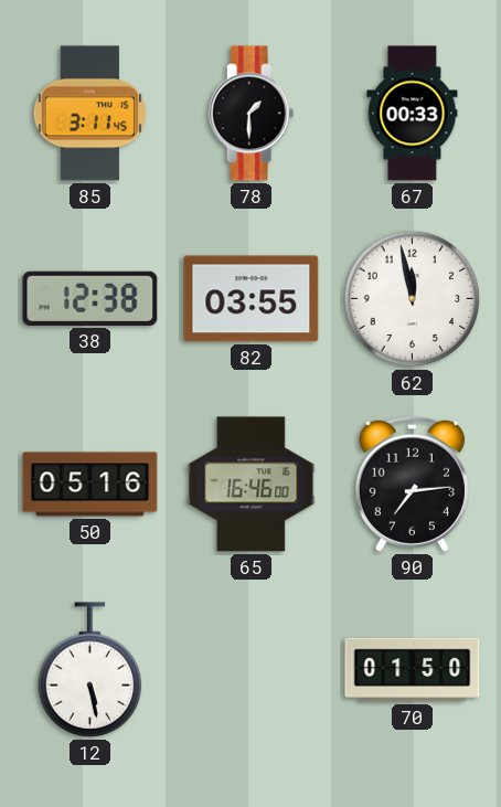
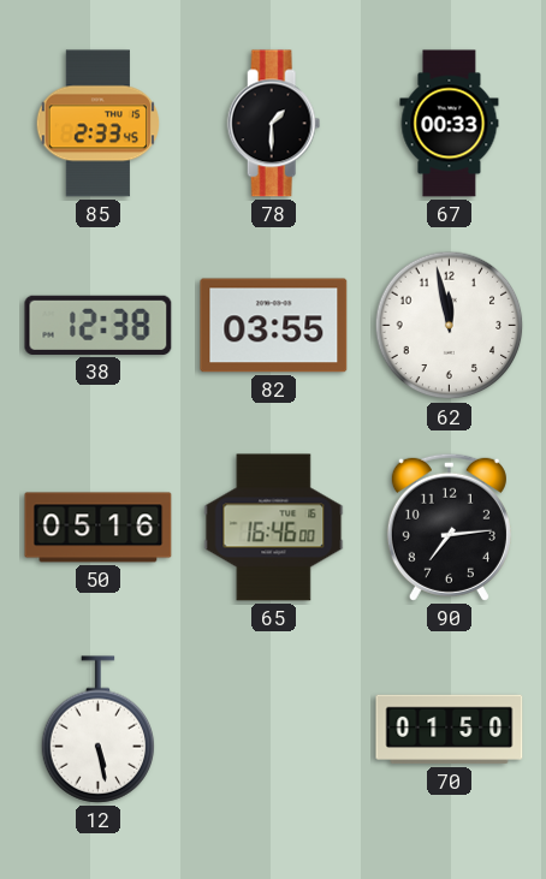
85: 3:11 -> 2:33 (97, 124)
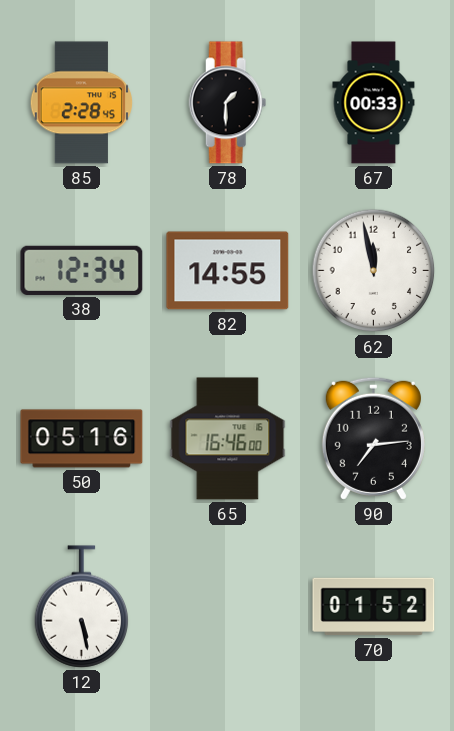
85: 2:33 -> 2:28 (81, 103)
38: 12:38 -> 12:34 (82, 270)
82: 03:55 -> 14:55 (228, 271)
70: 01:50 -> 01:52 (374, 607)
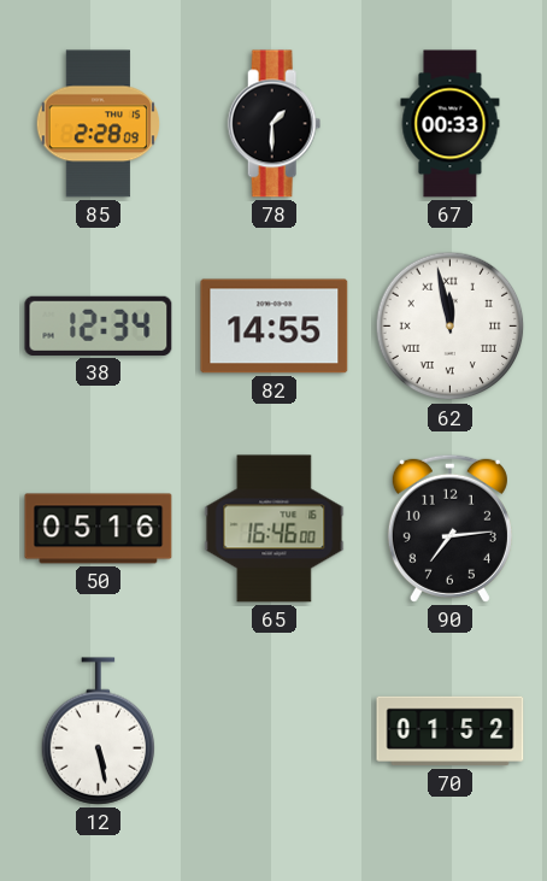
85: 2:28:45 -> 2:28:09 (98, 124)
62 numerals: Arabic -> Roman (451, 327)
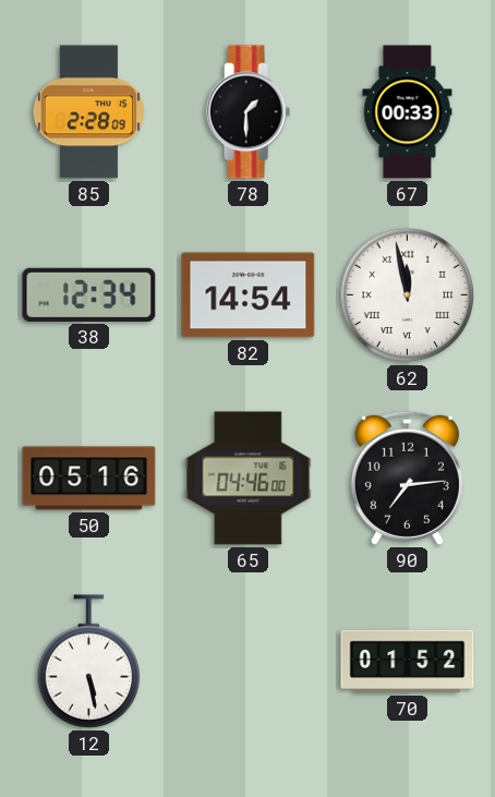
82: 14:55 -> 14:54 (249, 295)
65: 16:46 -> 04:46 (249, 479)
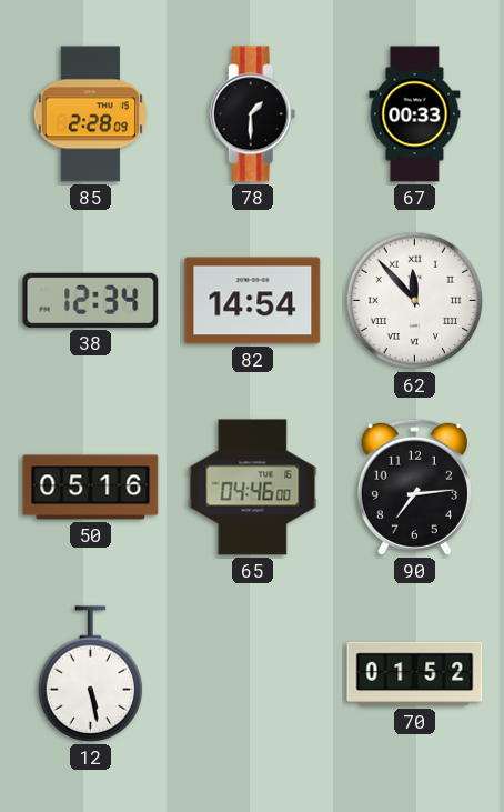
62: 11:58 -> 11:53 (415, 301)
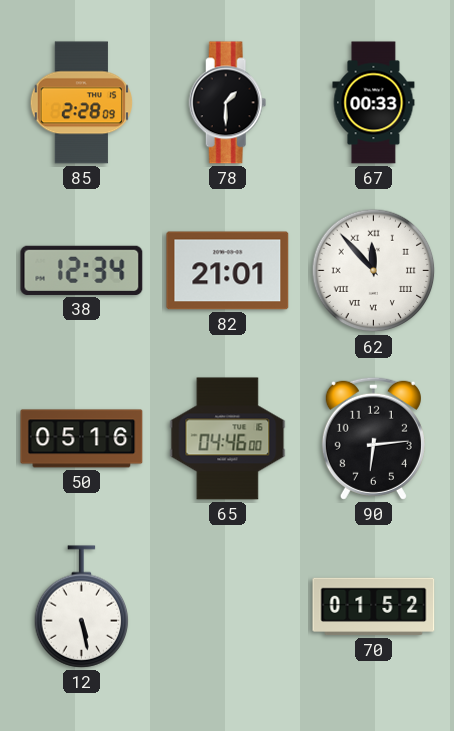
82: 14:54 -> 21:01 (228, 271)
90: 7:14 -> 6:14 (373, 438)
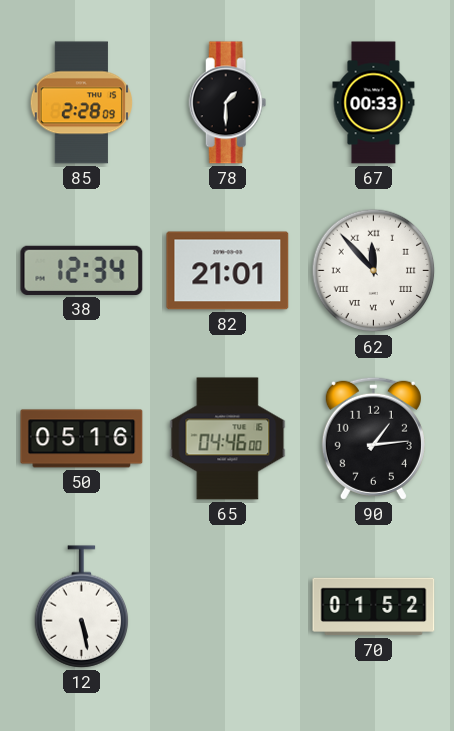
90: 6:14 -> 1:14 (373, 438)
